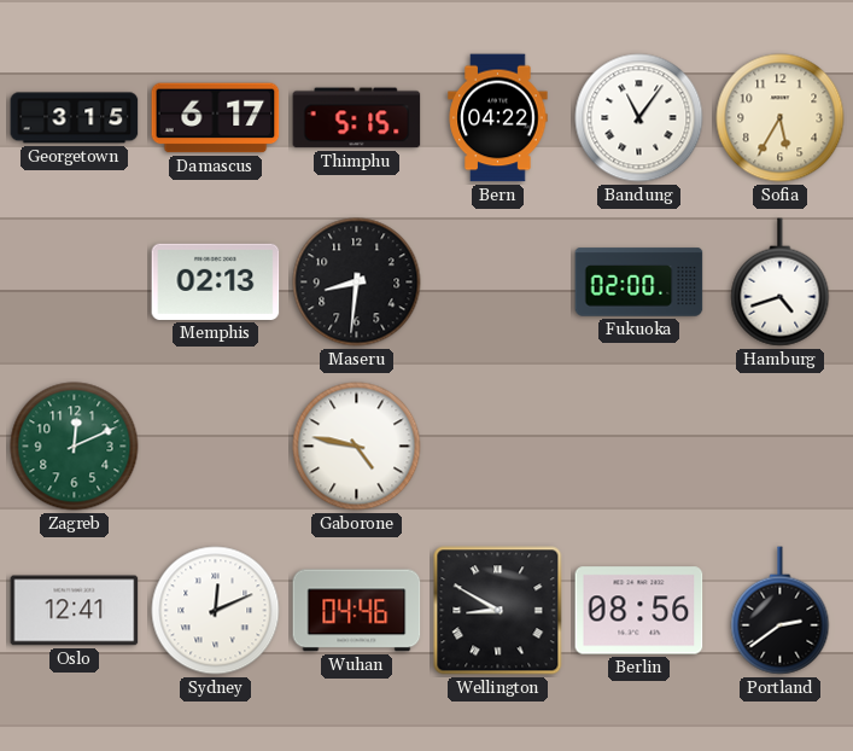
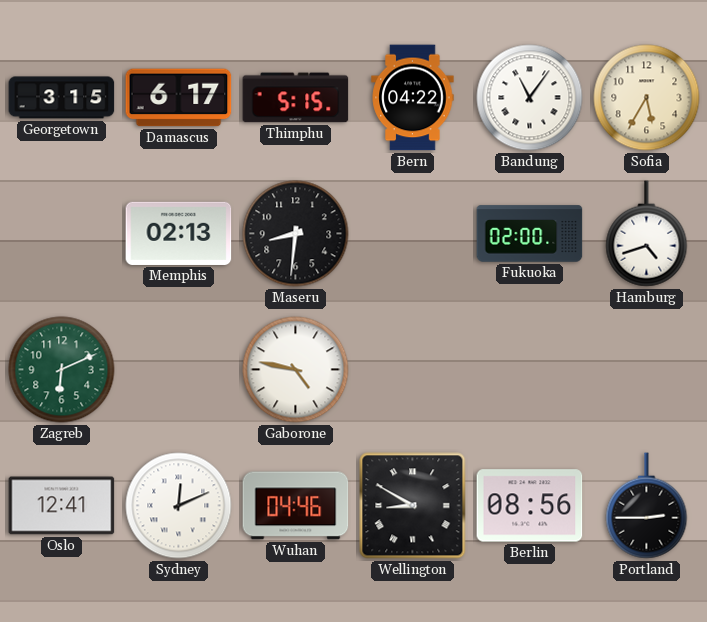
Zagreb: 12:11 -> 6:11 (62, 370)
Portland: 2:39 -> 2:45 (647, 506)
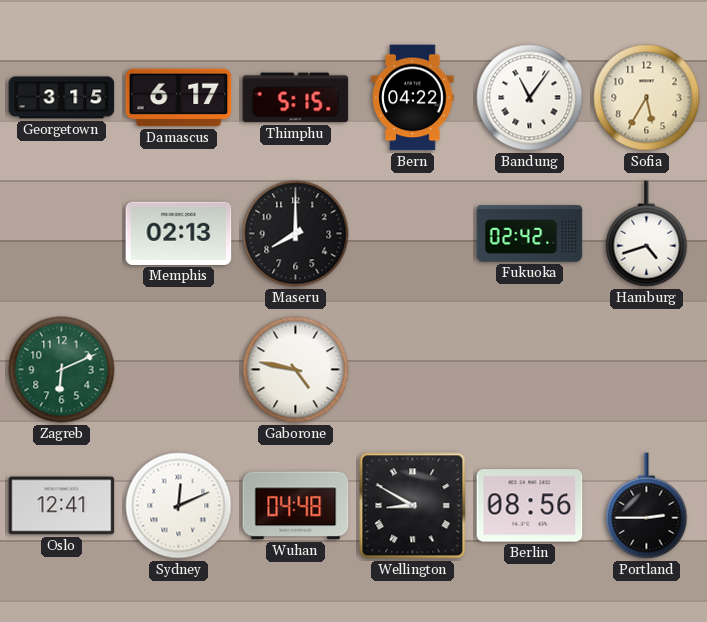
Maseru: 8:31 -> 8:00 (296, 234)
Fukuoka: 02:00 -> 02:42 (530, 234)
Wuhan: 04:46 -> 04:48 (296, 506)
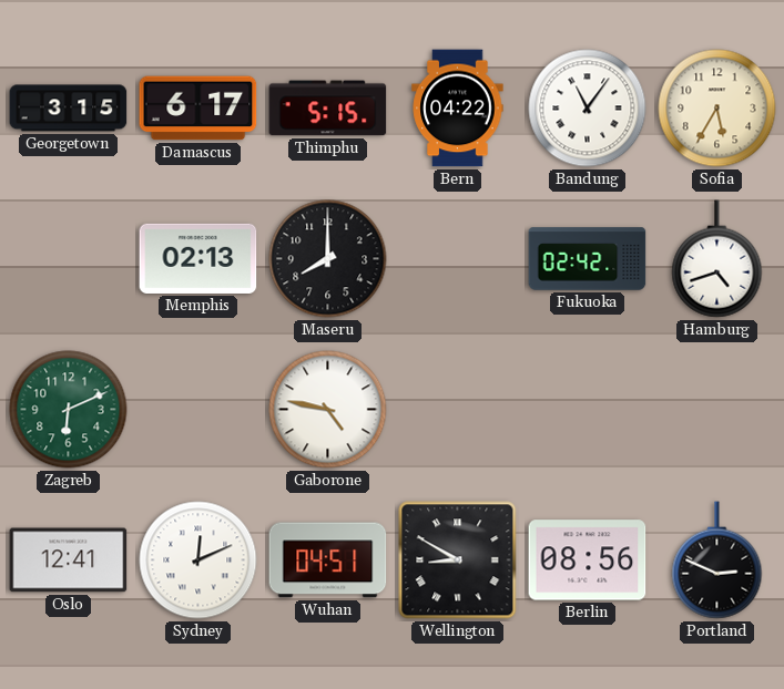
Wuhan: 04:48 -> 04:51 (328, 561)
Portland: 2:45 -> 2:49 (717, 561)
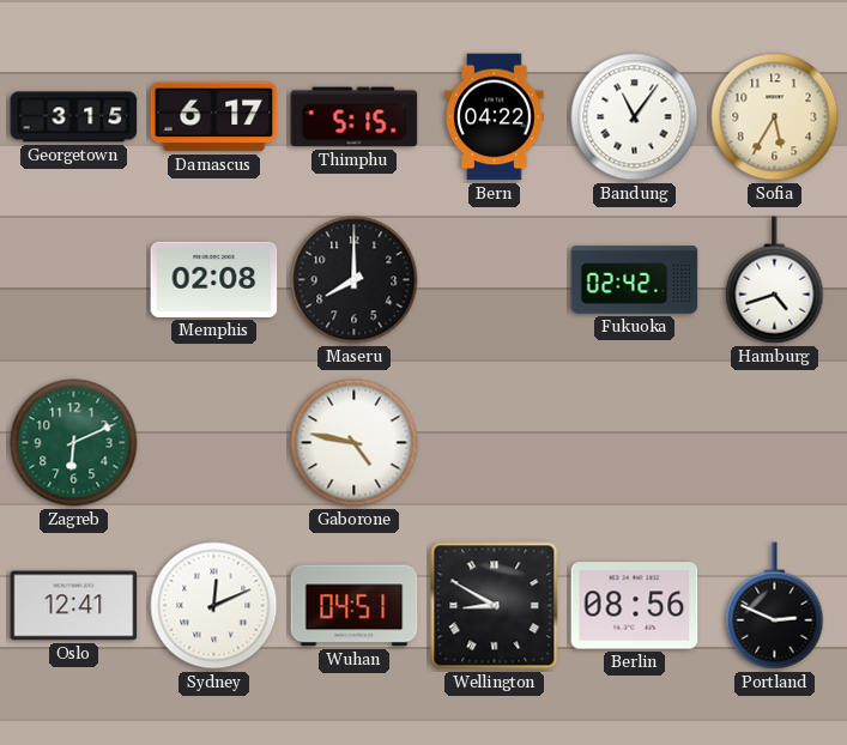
Memphis: 02:13 -> 02:08 (214, 279)
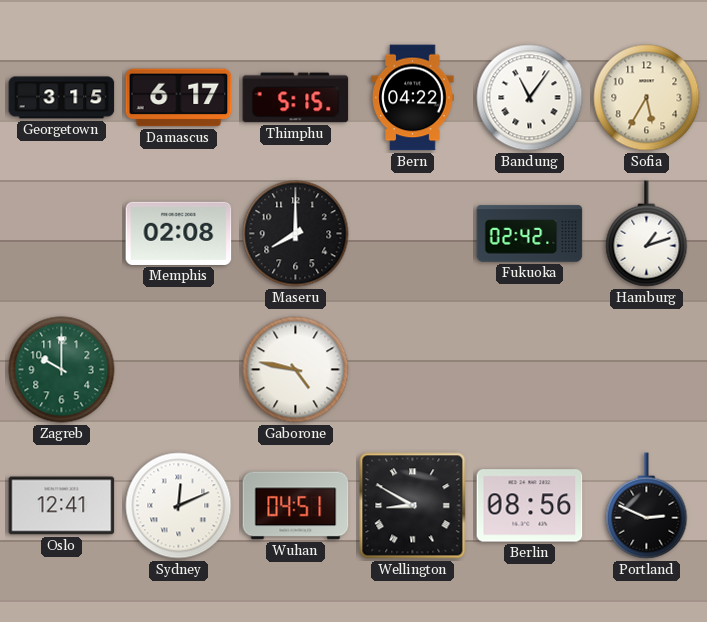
Hamburg: 4:42 -> 1:12 (647, 234)
Zagreb: 6:11 -> 10:00 (62, 370)
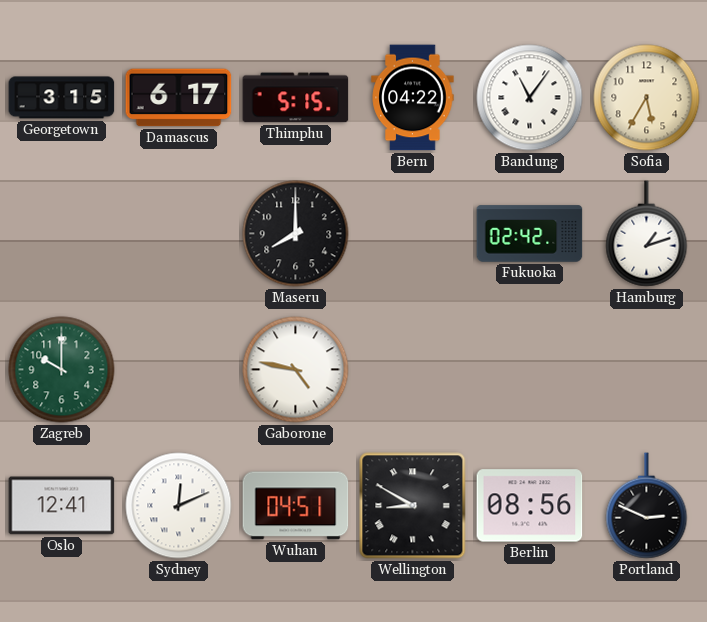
Memphis: 02:08 -> none (179, 233)
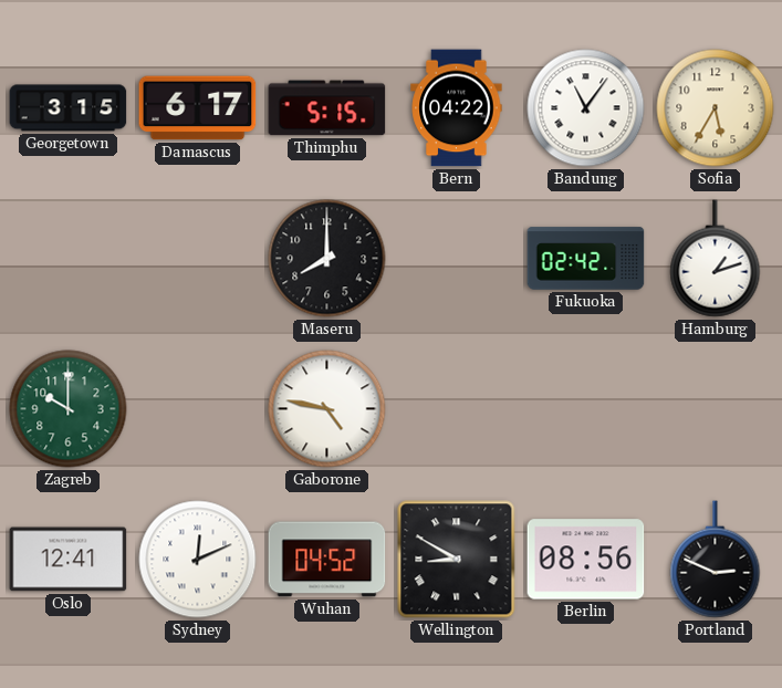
Wuhan: 04:51 -> 04:52 (327, 560)
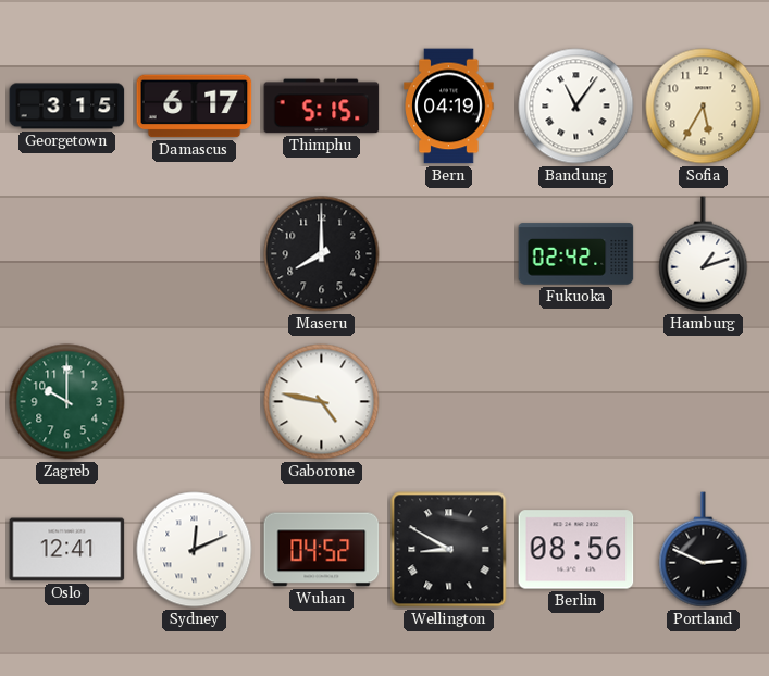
Bern: 04:22 -> 04:19 (449, 107)
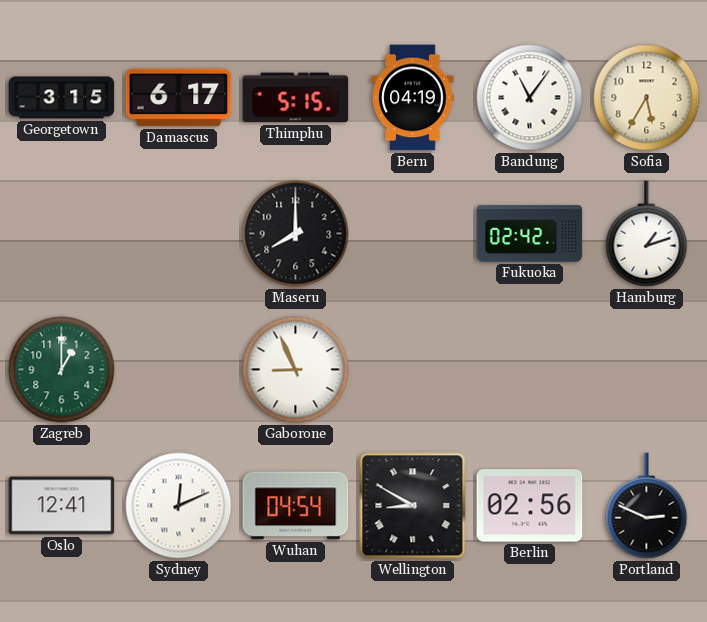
Zagreb: 10:00 -> 1:00 (62, 370)
Gaborone: 4:47 -> 8:56 (296, 370)
Wuhan: 04:52 -> 04:54 (296, 506)
Berlin: 08:56 -> 02:56 (530, 506)
